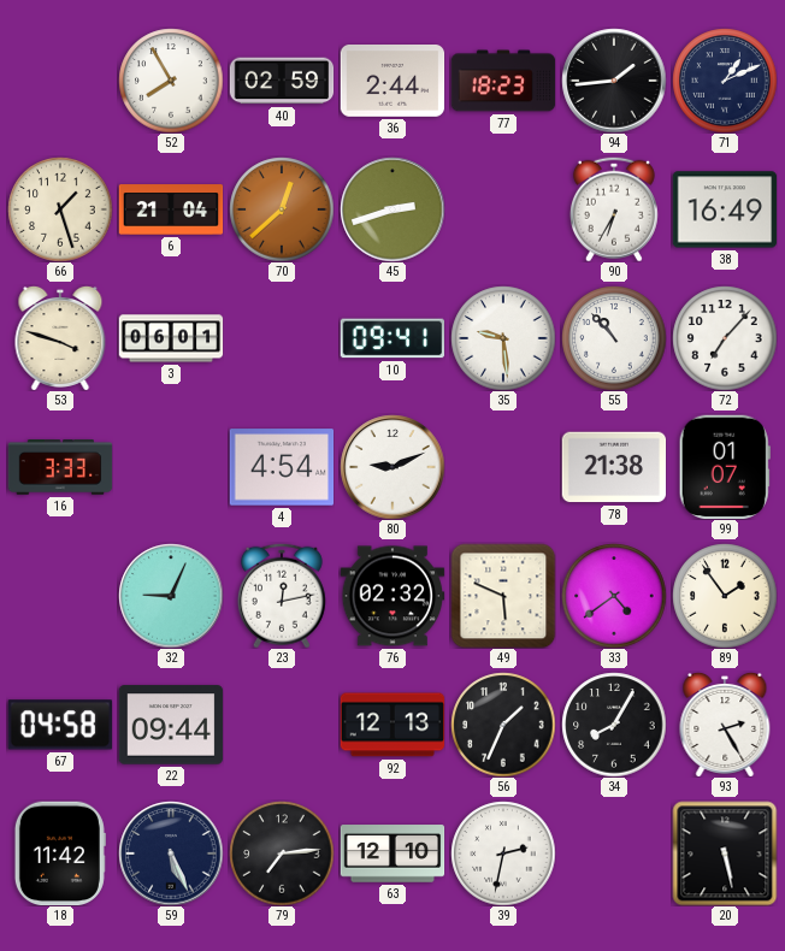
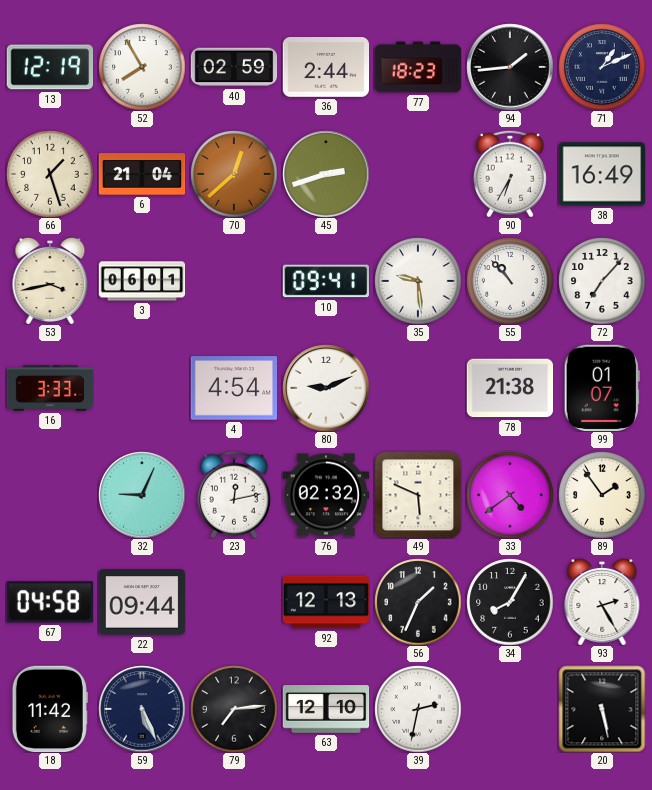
13: none -> 12:19 (50, 67)
53: 3:48 -> 3:43 (50, 281)
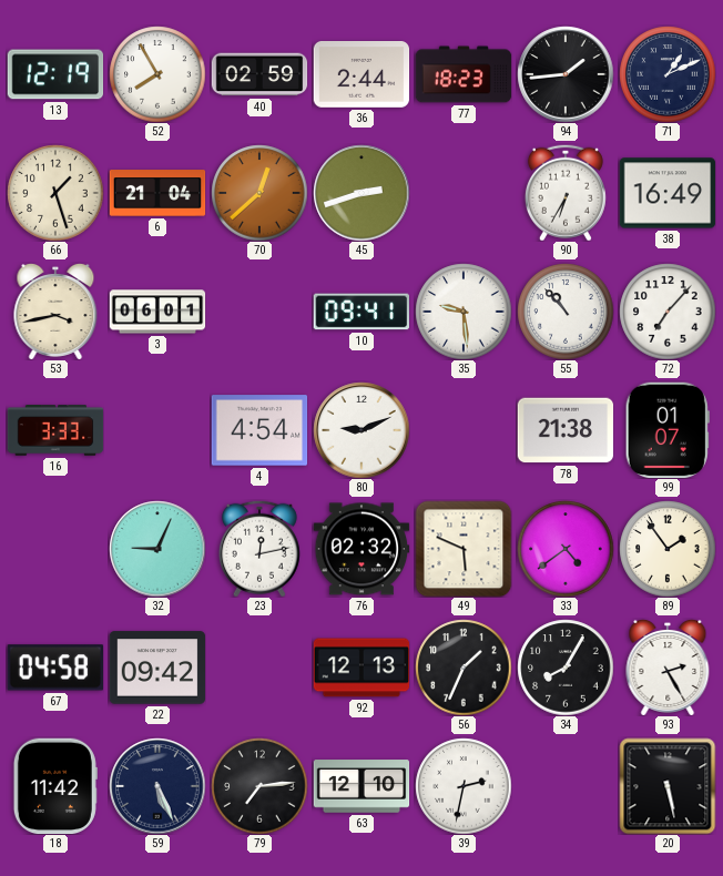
22: 09:44 -> 09:42 (157, 668)
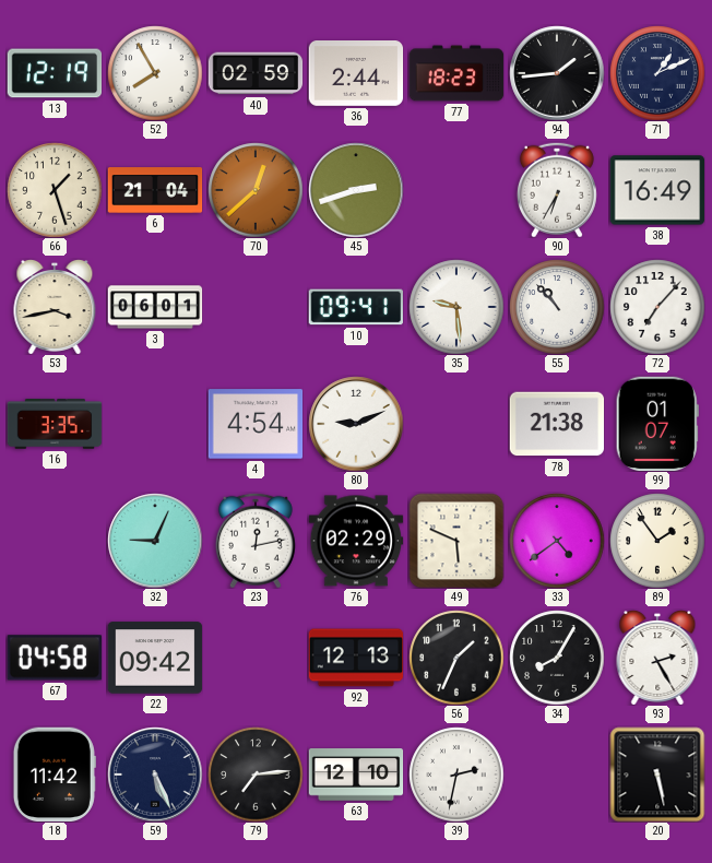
16: 3:33 -> 3:35 (55, 425)
76: 02:32 -> 02:29 (356, 541)
